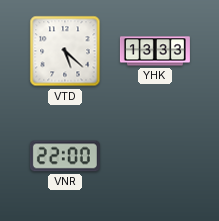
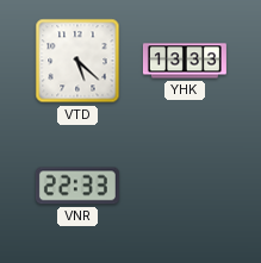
VNR: 22:00 -> 22:33 (77, 186)
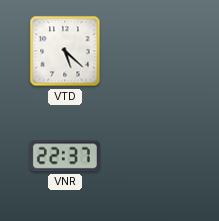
YHK: 13:33 -> none (185, 61)
VNR: 22:33 -> 22:37 (65, 156)
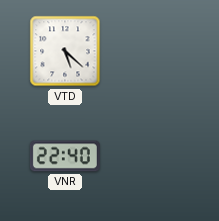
VNR: 22:37 -> 22:40 (65, 156)
